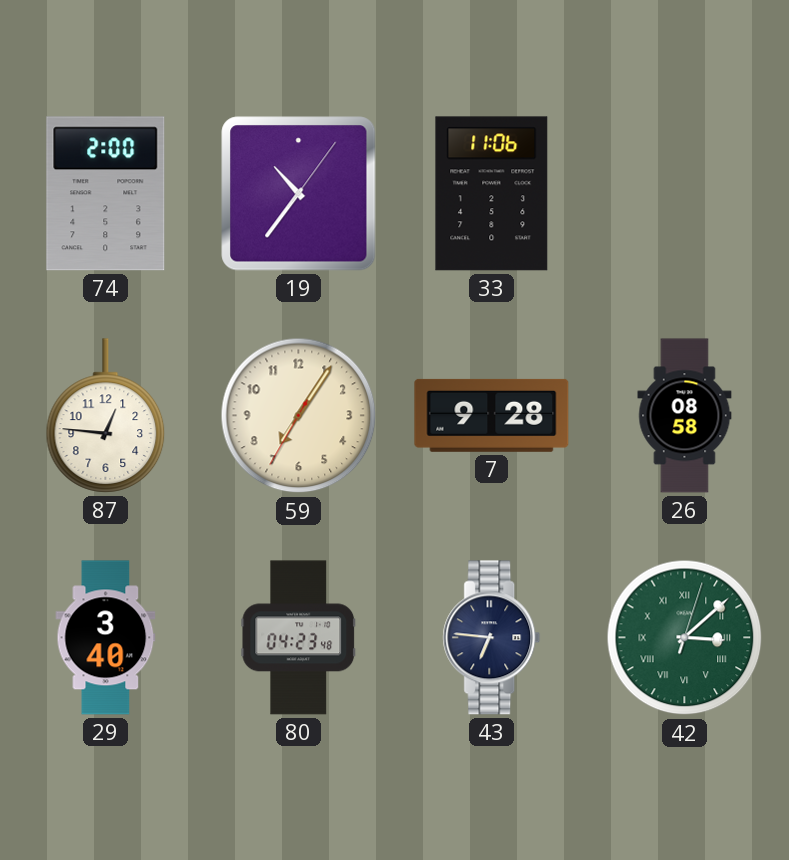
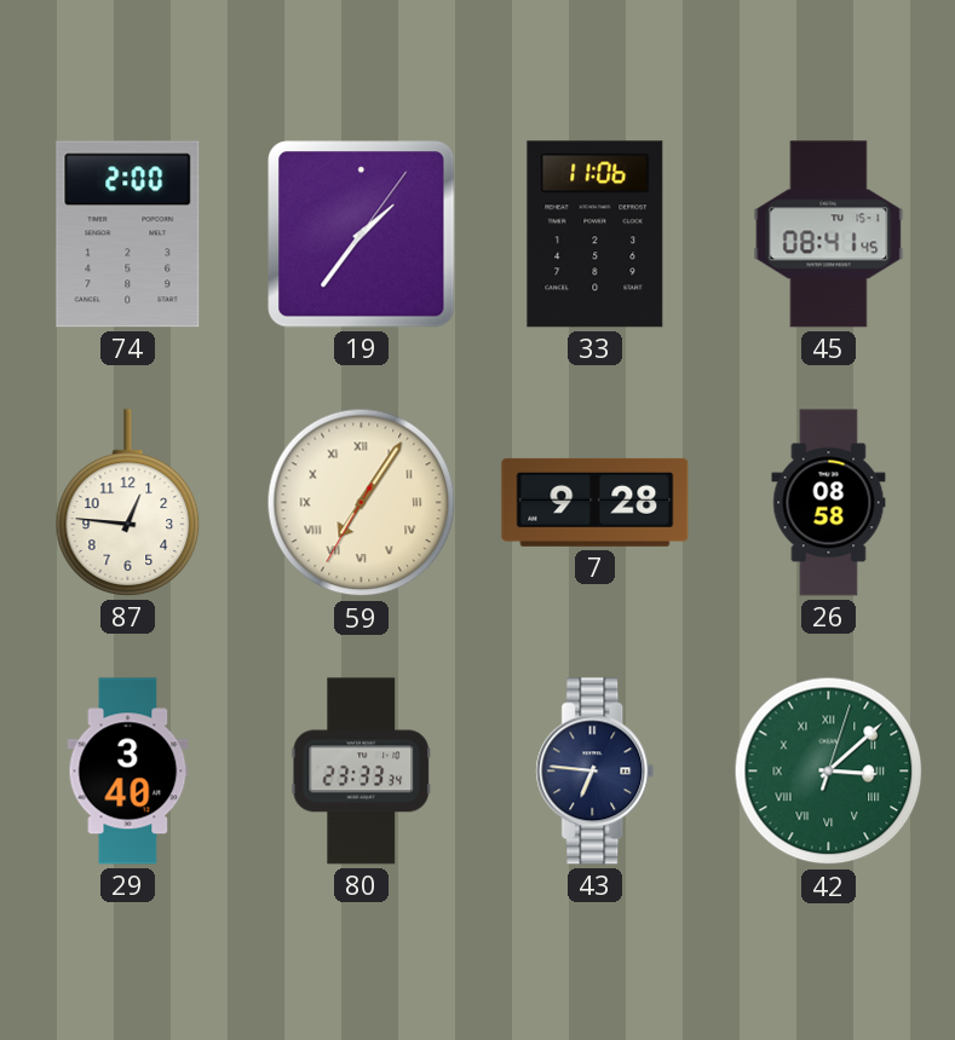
19: 10:36 -> 1:36 (362, 235)
45: none -> 08:41 (829, 235)
59 numerals: Arabic -> Roman (362, 503)
80: 04:23 -> 23:33 (362, 772)
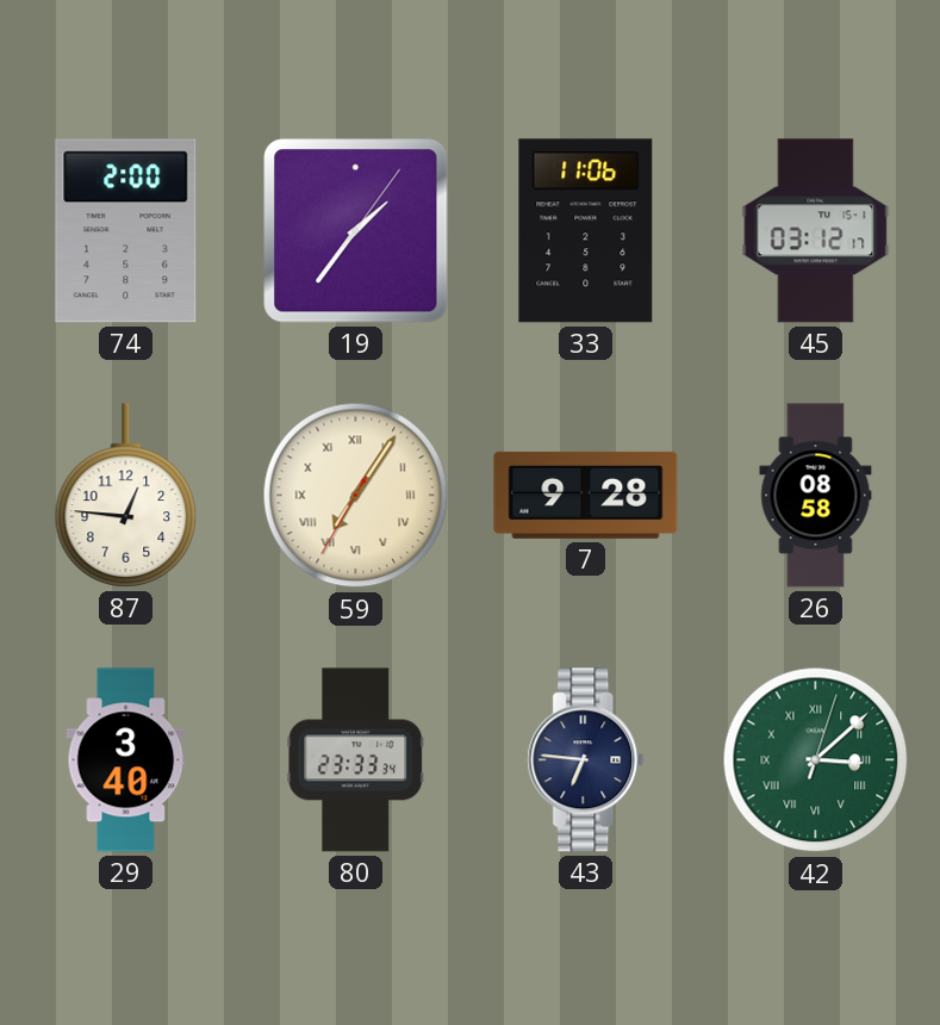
45: 08:41 -> 03:12 (816, 231)
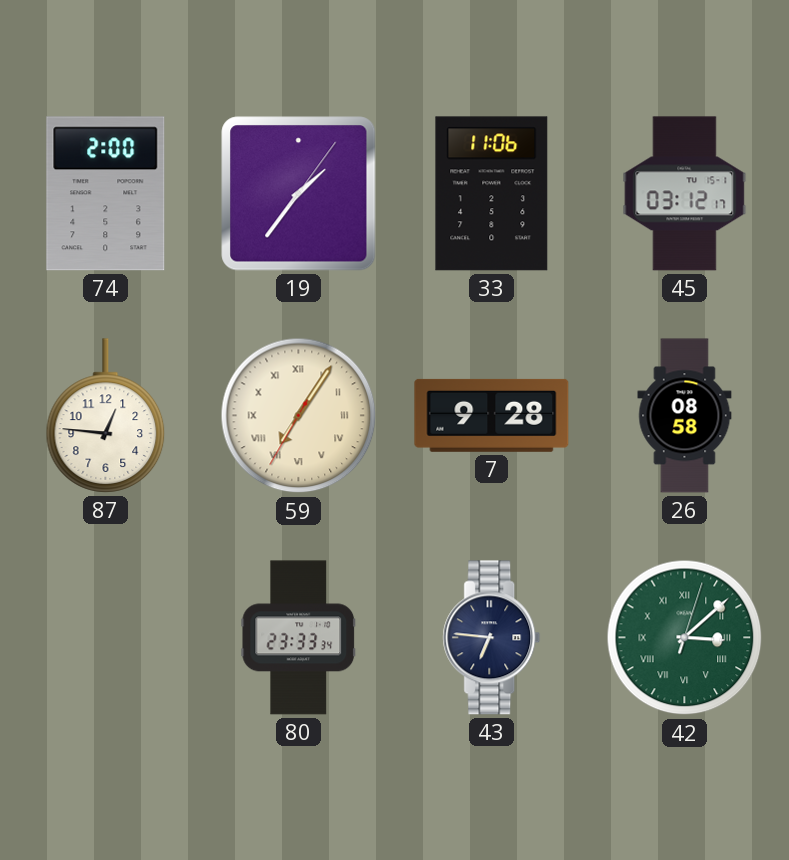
29: 3:40 -> none (126, 760)
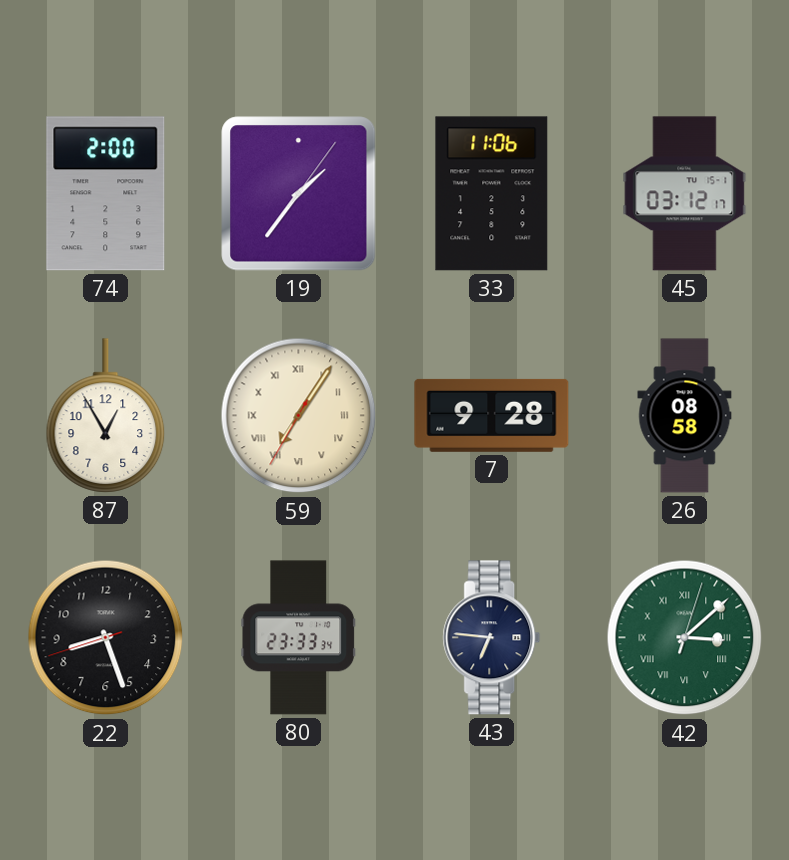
87: 12:46 -> 12:55 (106, 416)
22: none -> 8:26 (106, 638)
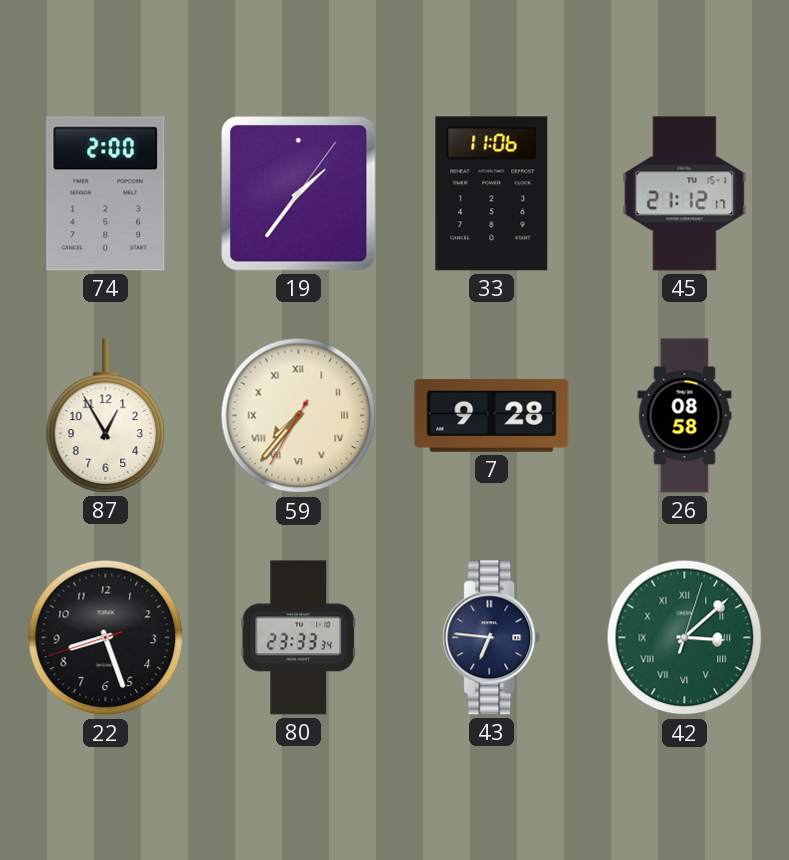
45: 03:12 -> 21:12 (685, 194)
59: 7:05 -> 7:36 (299, 416)
